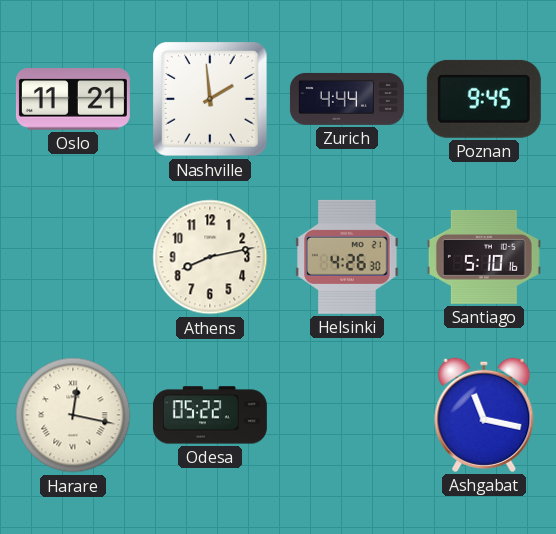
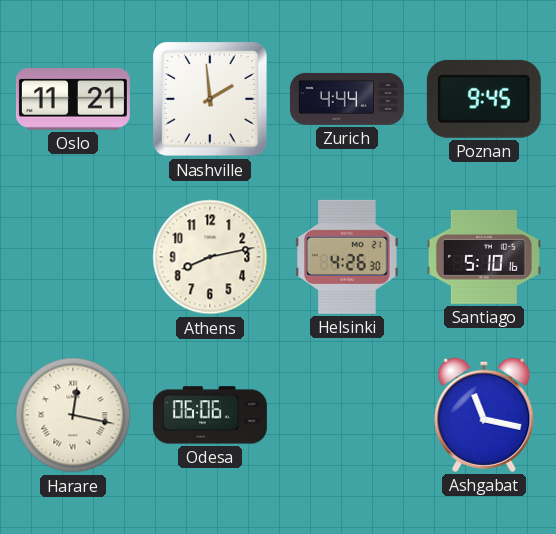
Odesa: 05:22 -> 06:06 (210, 415)
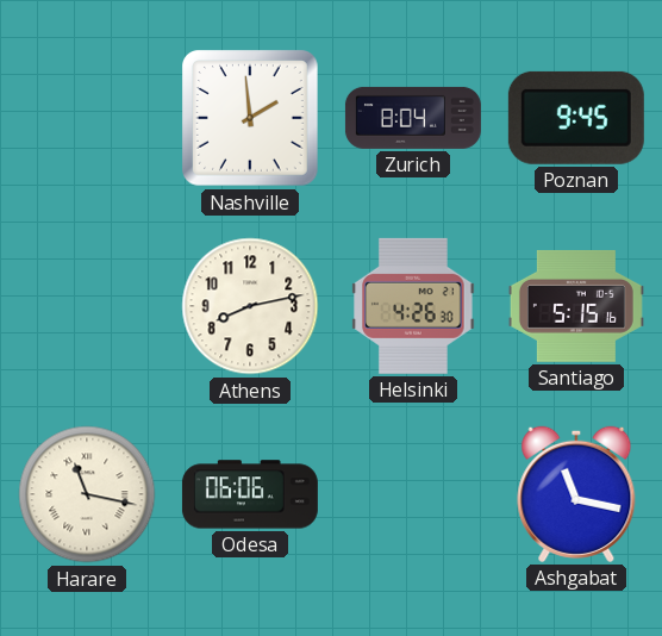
Oslo: 11:21 -> none (73, 99)
Zurich: 4:44 -> 8:04 (413, 118)
Santiago: 5:10 -> 5:15 (576, 306)
Harare: 12:17 -> 11:17 (87, 494)
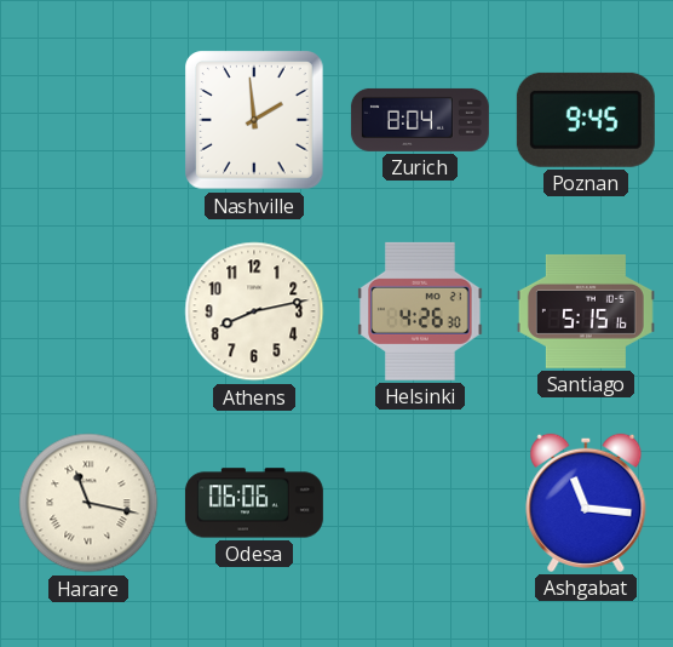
Ashgabat: 11:17 -> 11:16 (586, 503)
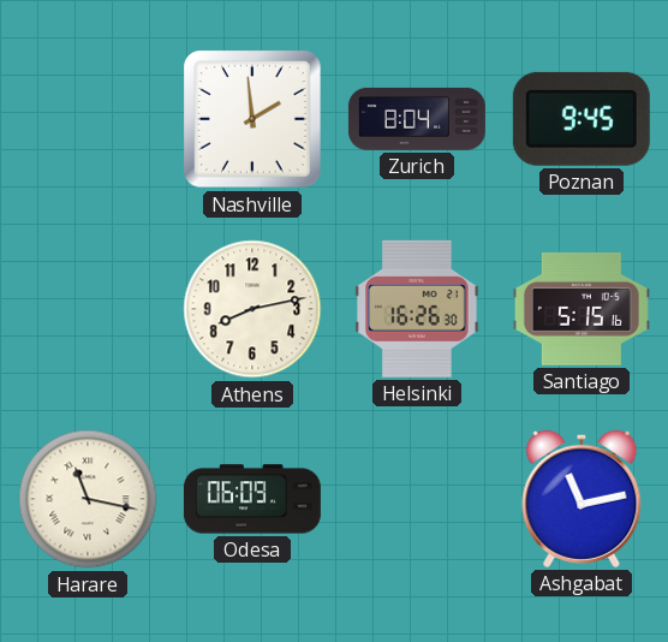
Helsinki: 4:26 -> 16:26 (417, 309)
Odesa: 06:06 -> 06:09 (252, 499)
Ashgabat: 11:16 -> 11:13 (581, 499)
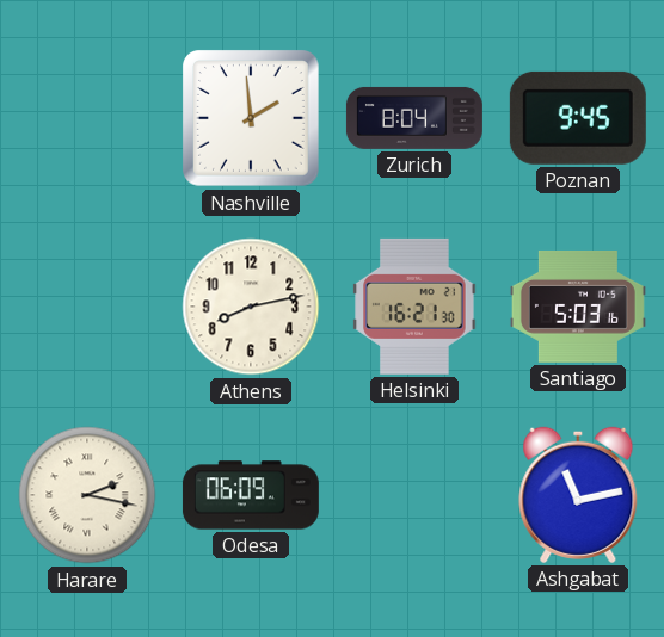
Helsinki: 16:26 -> 16:21 (414, 307)
Santiago: 5:15 -> 5:03 (578, 307)
Harare: 11:17 -> 2:17 (87, 495)
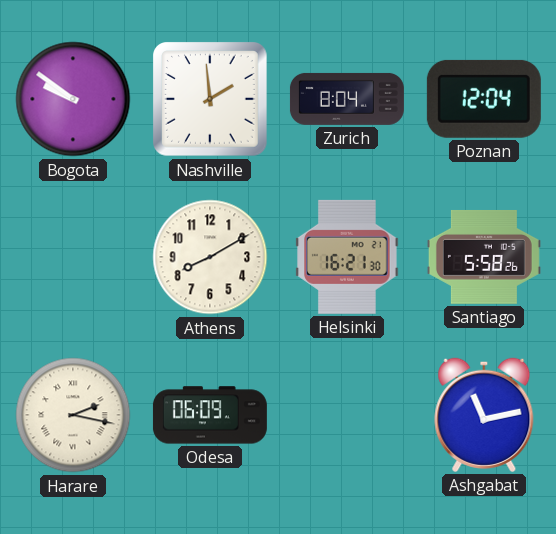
Bogota: none -> 9:51 (73, 99)
Poznan: 9:45 -> 12:04 (484, 99)
Athens: 8:13 -> 8:10 (210, 257)
Santiago: 5:03 -> 5:58 (484, 257)
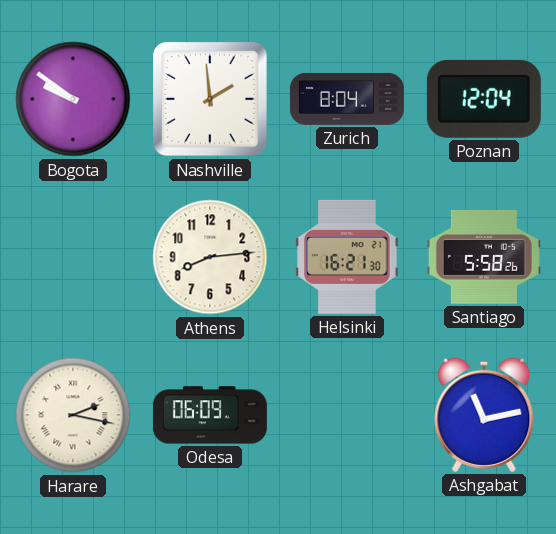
Athens: 8:10 -> 8:14 (210, 257)
